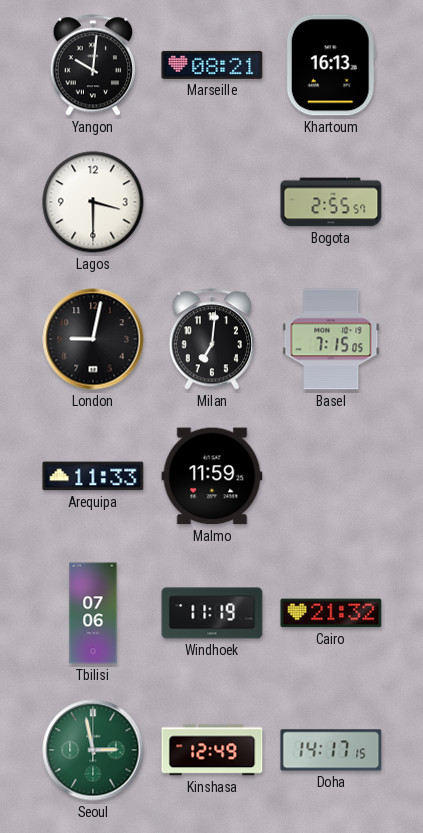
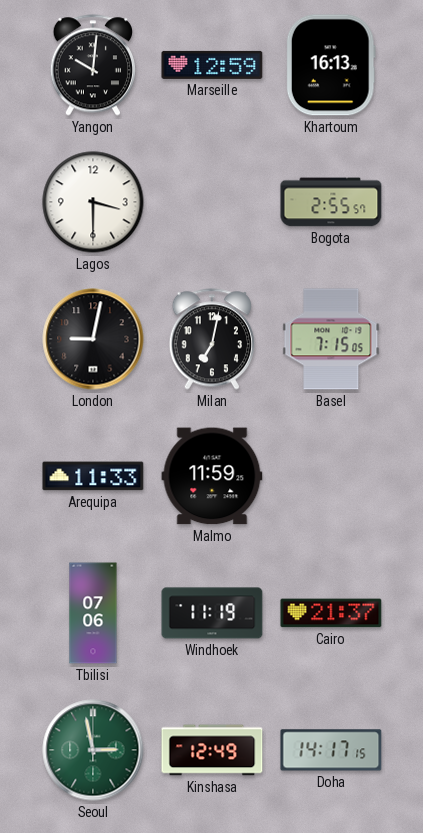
Marseille: 08:21 -> 12:59 (212, 65)
Milan: 7:01 -> 7:02 (211, 339)
Cairo: 21:32 -> 21:37 (331, 613)
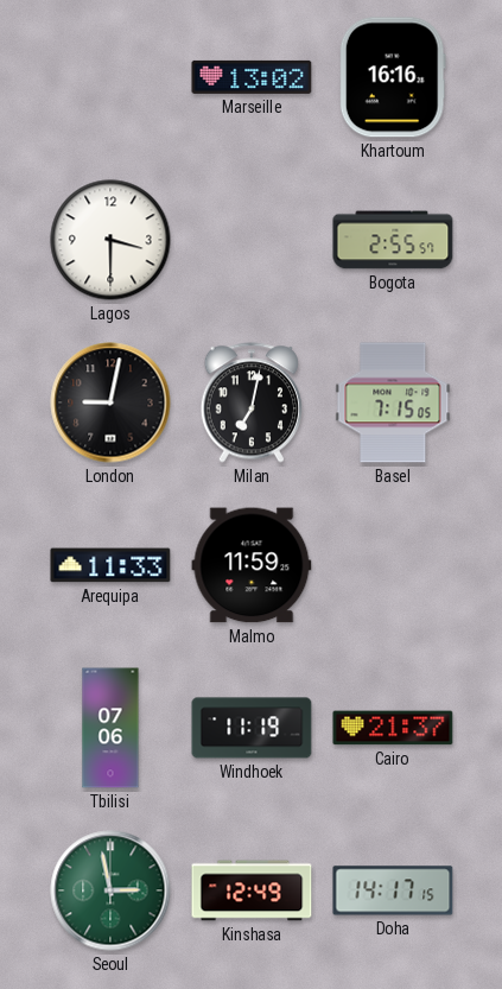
Yangon: 10:01 -> none (92, 65)
Marseille: 12:59 -> 13:02 (252, 77)
Khartoum: 16:13 -> 16:16 (393, 77)
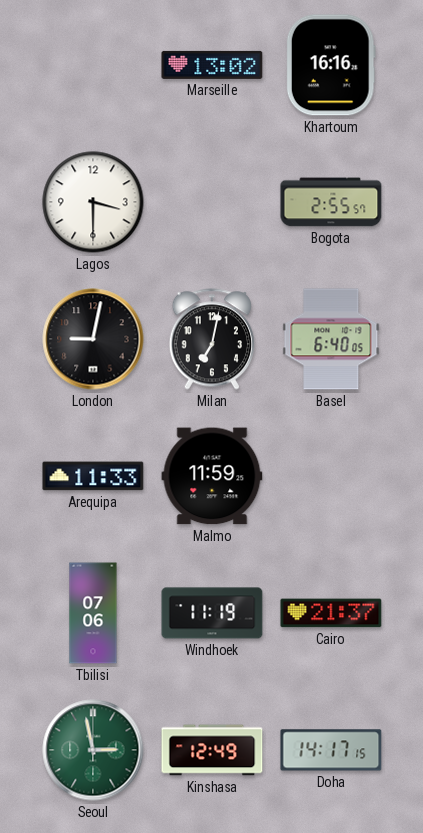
Basel: 7:15 -> 6:40 (331, 339)
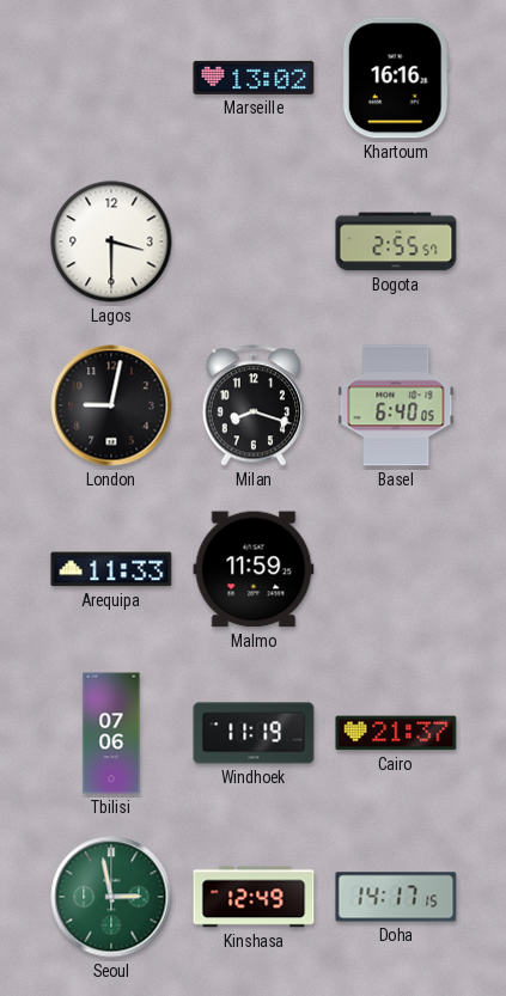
Milan: 7:02 -> 8:18 (252, 405)
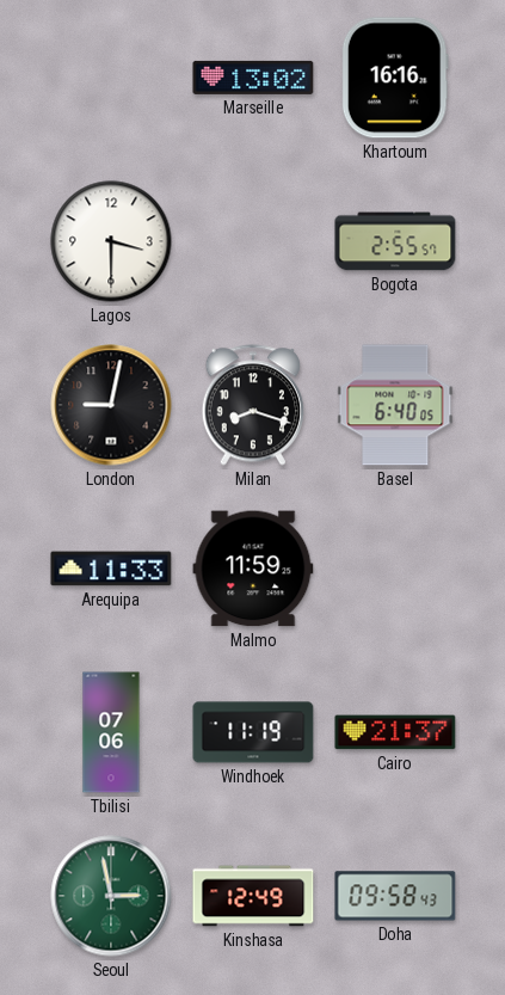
Doha: 14:17 -> 09:58 (395, 896)
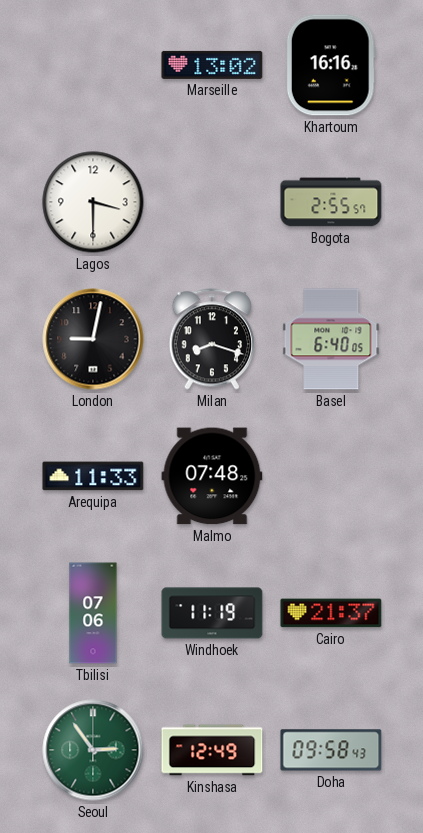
Malmo: 11:59 -> 07:48 (212, 476)
Seoul: 2:58 -> 2:54 (93, 750)
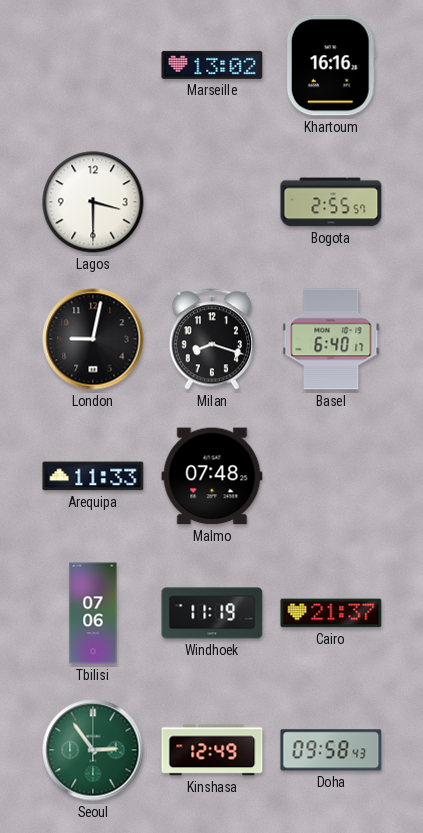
Basel: 6:40:05 -> 6:40:17 (331, 339)
